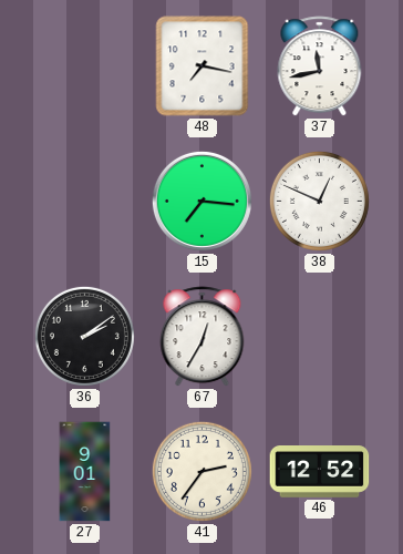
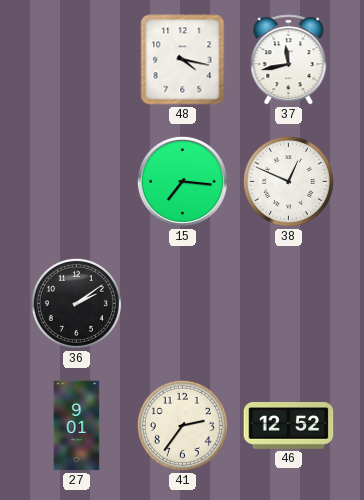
48: 7:17 -> 4:17 (183, 60)
67: 12:35 -> none (203, 337)
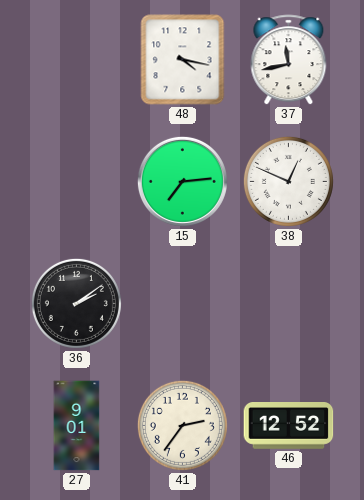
15: 7:16 -> 7:14 (182, 181)
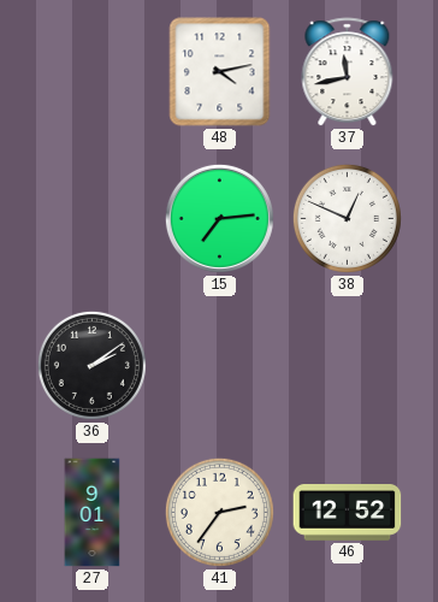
48: 4:17 -> 4:13 (220, 72)
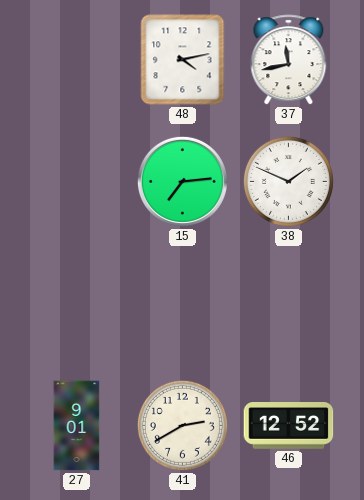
38: 12:49 -> 1:49 (288, 181)
36: 2:09 -> none (91, 365)
41: 2:36 -> 2:40 (182, 425)
